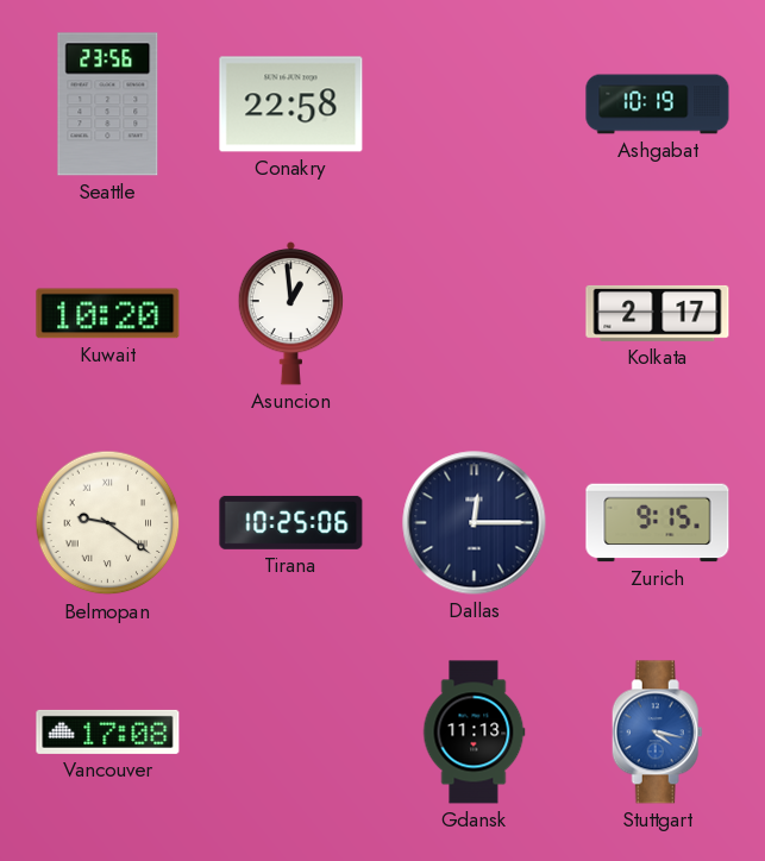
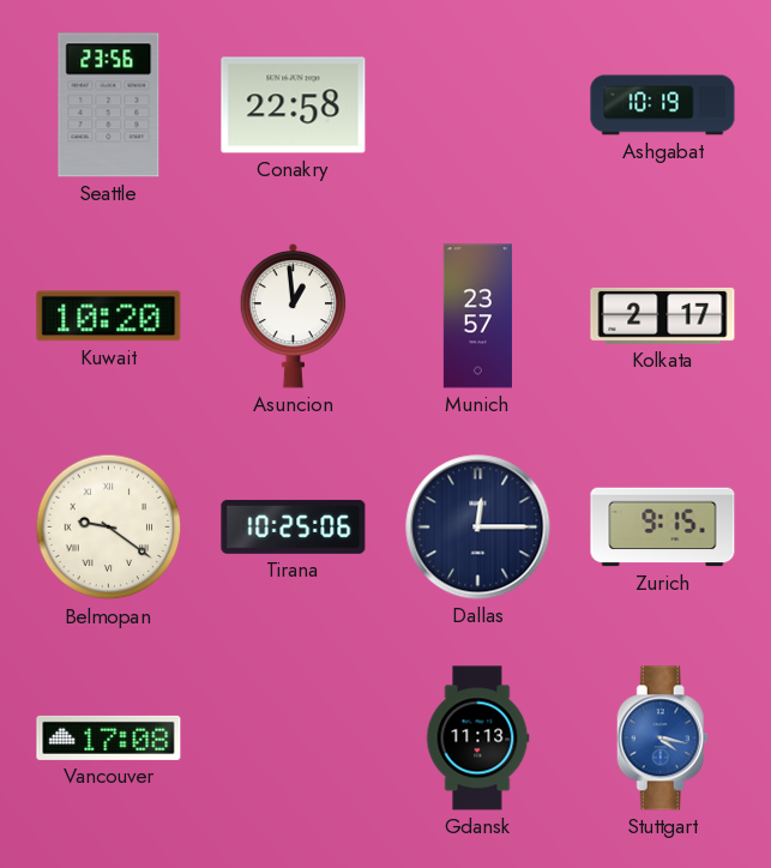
Munich: none -> 23:57 (477, 317)
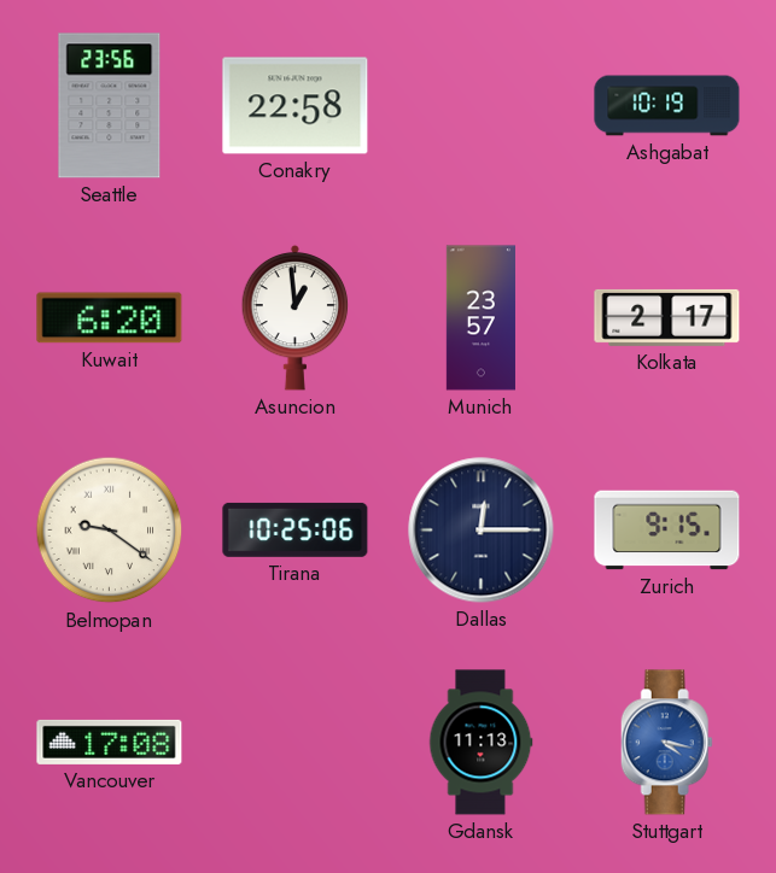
Kuwait: 10:20 -> 6:20 (110, 318)
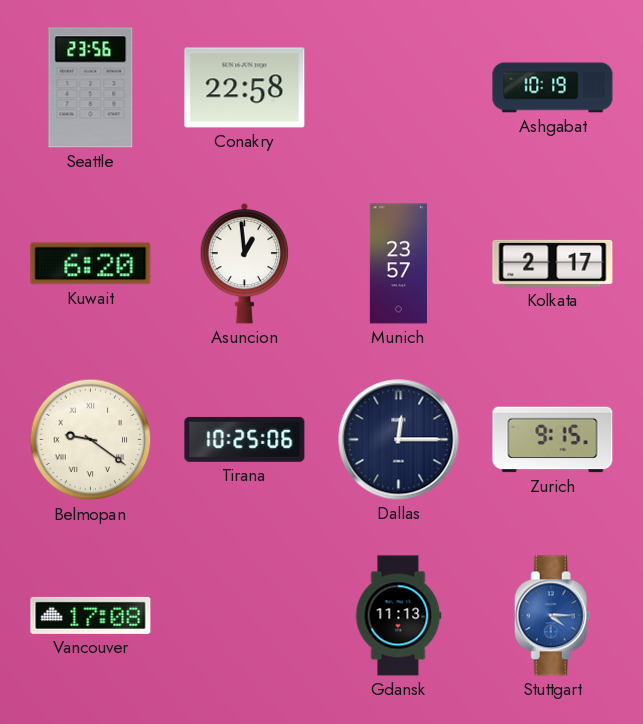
Stuttgart: 4:17 -> 4:15 (552, 616)
